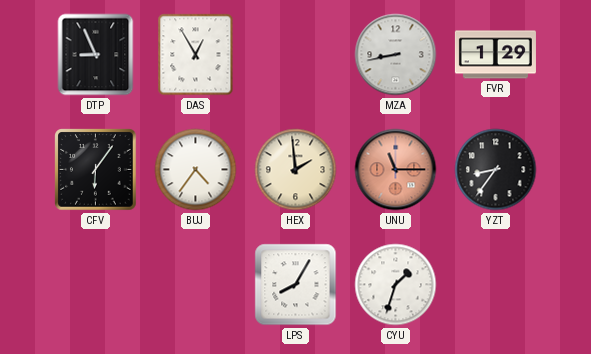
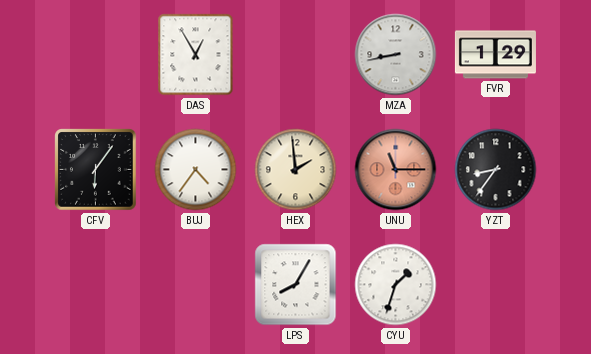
DTP: 8:56 -> none (96, 55)
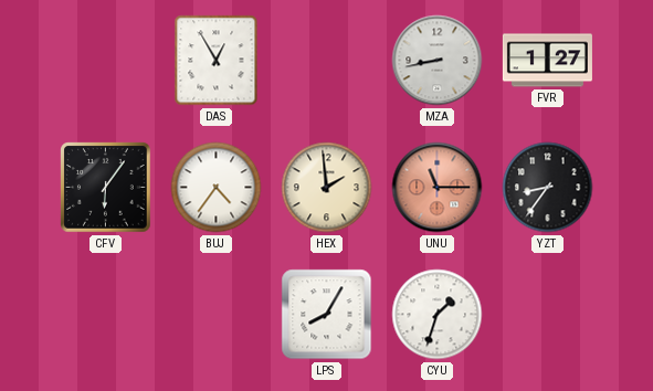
FVR: 1:29 -> 1:27 (547, 61)
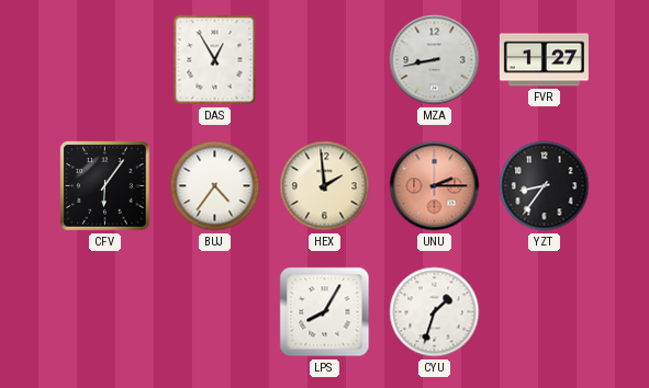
UNU: 11:15 -> 2:15 (435, 186)
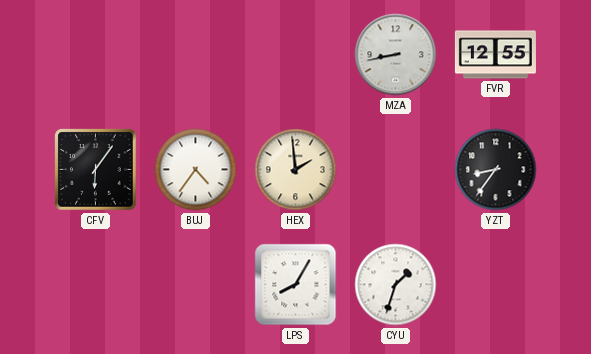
DAS: 12:55 -> none (215, 60)
FVR: 1:27 -> 12:55 (495, 55)
UNU: 2:15 -> none (435, 186)
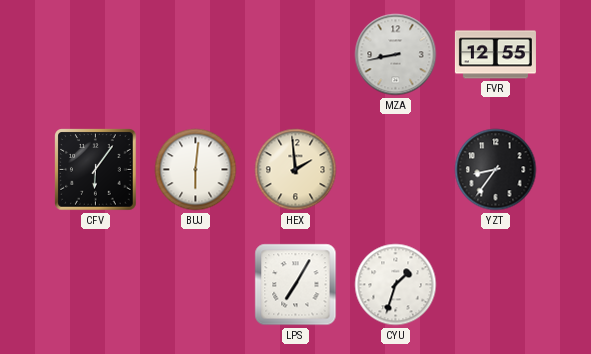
BUJ: 4:36 -> 6:01 (196, 170)
LPS: 8:05 -> 7:05 (296, 285)
